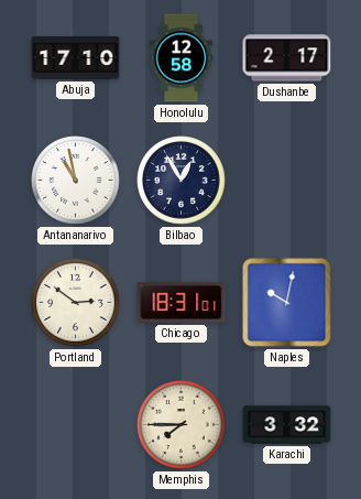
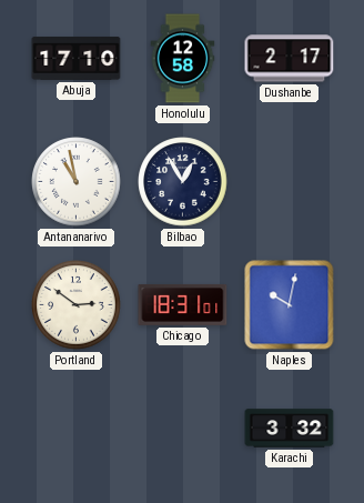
Memphis: 7:45 -> none (182, 425)
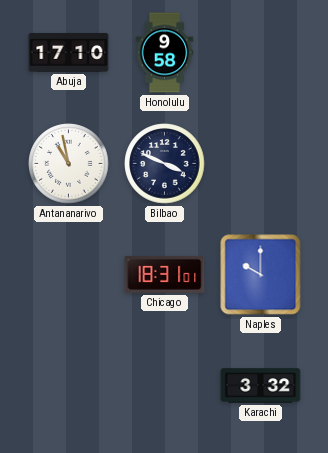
Honolulu: 12:58 -> 9:58 (165, 53)
Dushanbe: 2:17 -> none (290, 59)
Bilbao: 12:55 -> 3:49 (165, 164)
Portland: 2:51 -> none (77, 305)
Naples: 10:02 -> 10:00 (261, 275)
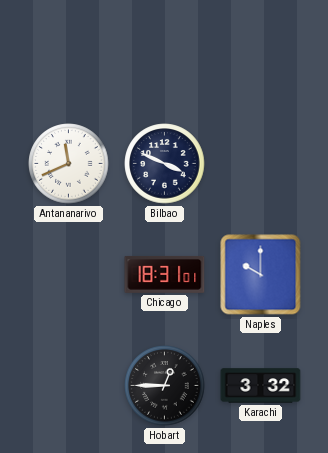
Abuja: 17:10 -> none (69, 52)
Honolulu: 9:58 -> none (165, 53)
Antananarivo: 10:58 -> 11:41 (69, 164)
Hobart: none -> 12:45 (165, 386)
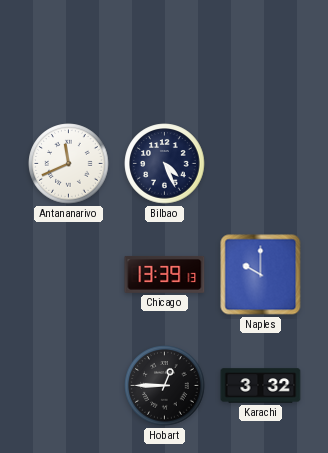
Bilbao: 3:49 -> 4:26 (165, 164)
Chicago: 18:31 -> 13:39 (165, 274)
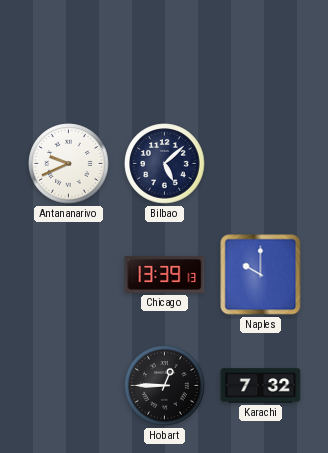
Antananarivo: 11:41 -> 9:41 (69, 164)
Bilbao: 4:26 -> 5:08 (165, 164)
Karachi: 3:32 -> 7:32 (261, 386)
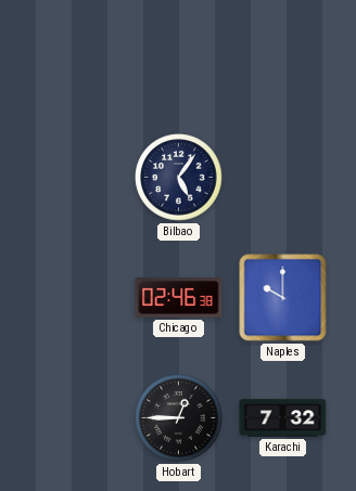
Antananarivo: 9:41 -> none (69, 164)
Bilbao: 5:08 -> 5:06 (179, 178)
Chicago: 13:39 -> 02:46 (179, 297)
